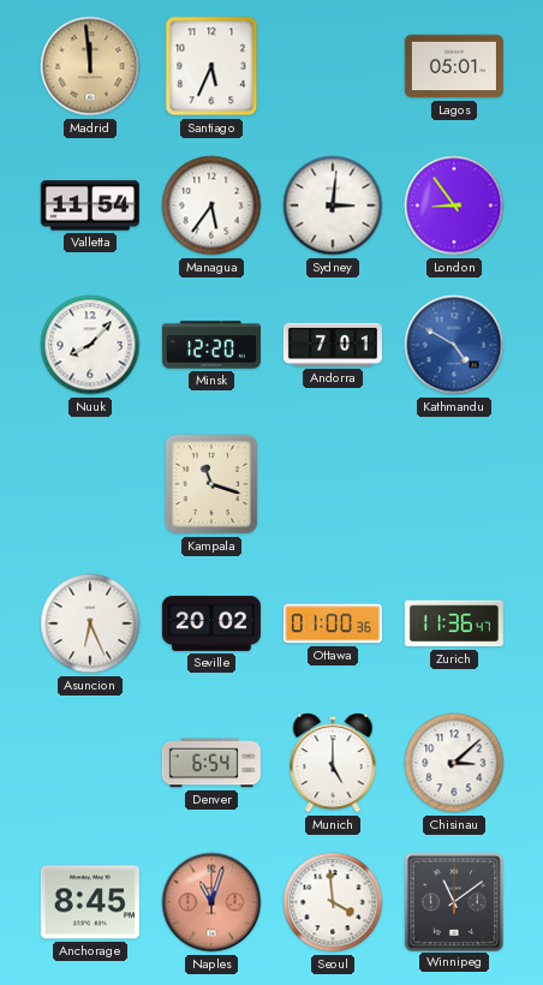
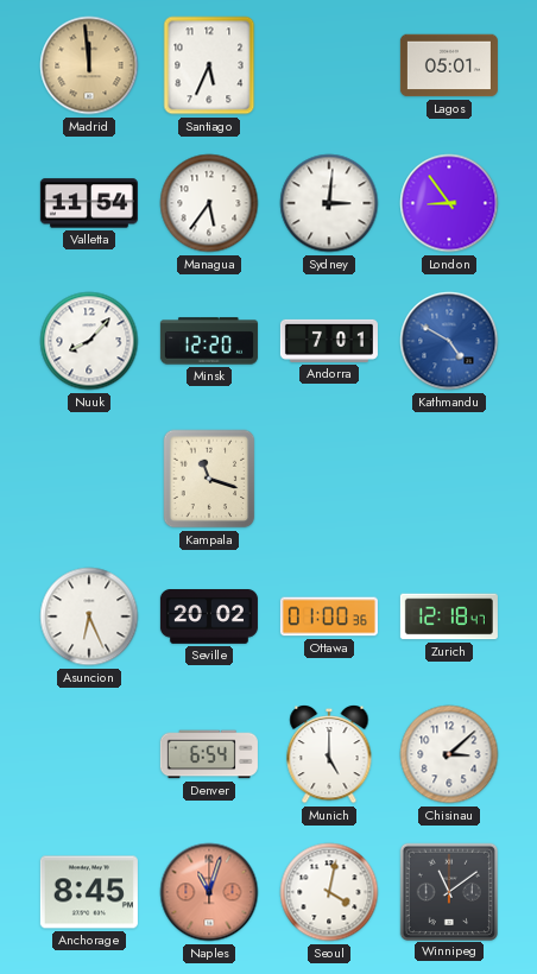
Zurich: 11:36 -> 12:18 (449, 616)
Seoul: 3:59 -> 4:02 (329, 892)
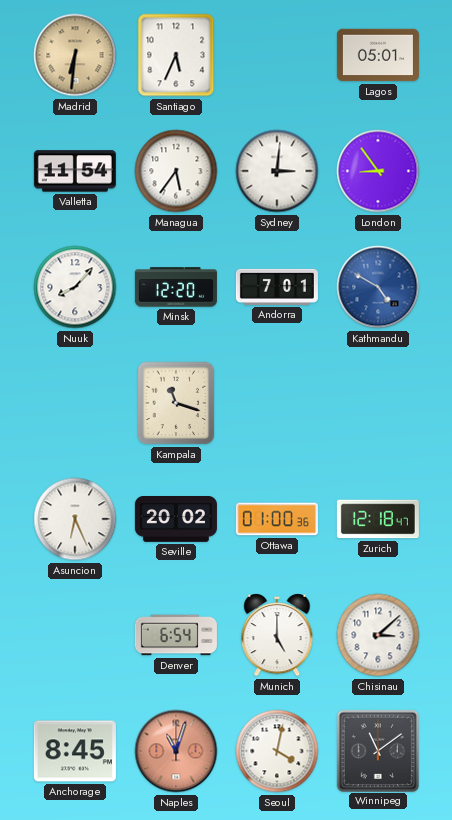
Madrid: 11:59 -> 6:31 (75, 55)
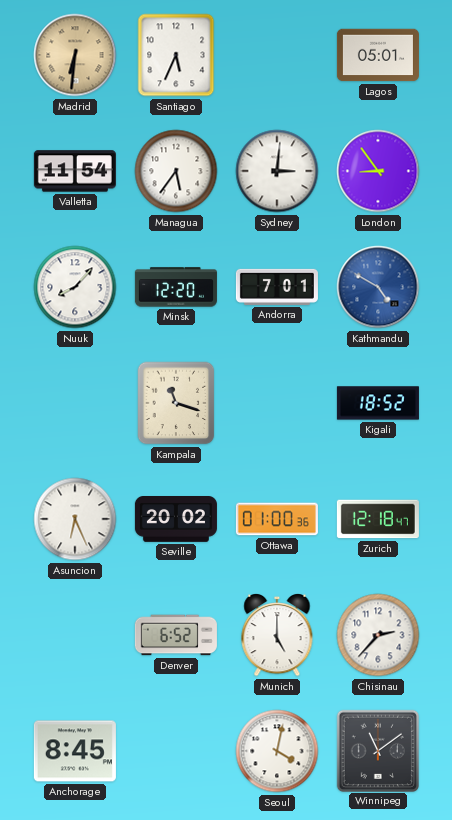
Kigali: none -> 18:52 (378, 403)
Denver: 6:54 -> 6:52 (176, 635)
Chisinau: 3:08 -> 2:37 (378, 635)
Naples: 11:03 -> none (176, 751)
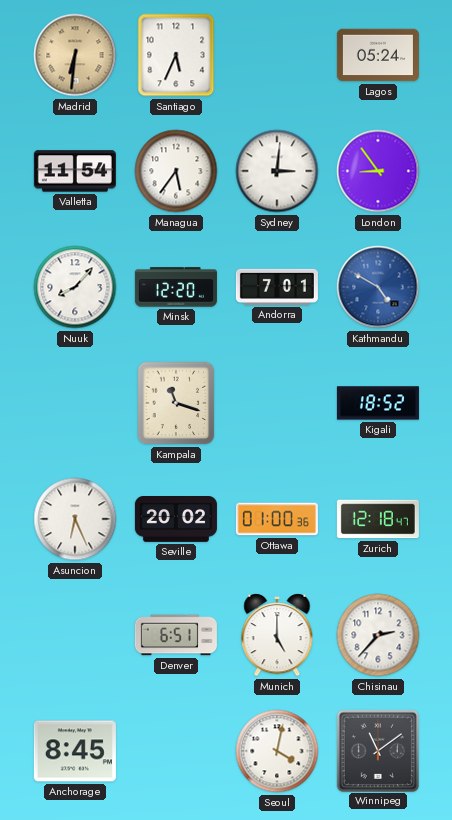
Lagos: 05:01 -> 05:24 (378, 55)
Denver: 6:52 -> 6:51 (176, 635)
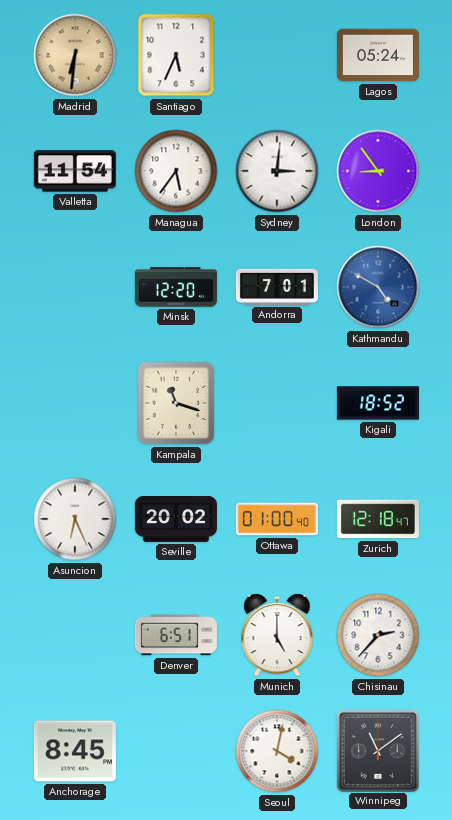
Nuuk: 8:07 -> none (75, 287)
Ottawa: 01:00:36 -> 01:00:40 (277, 519)
